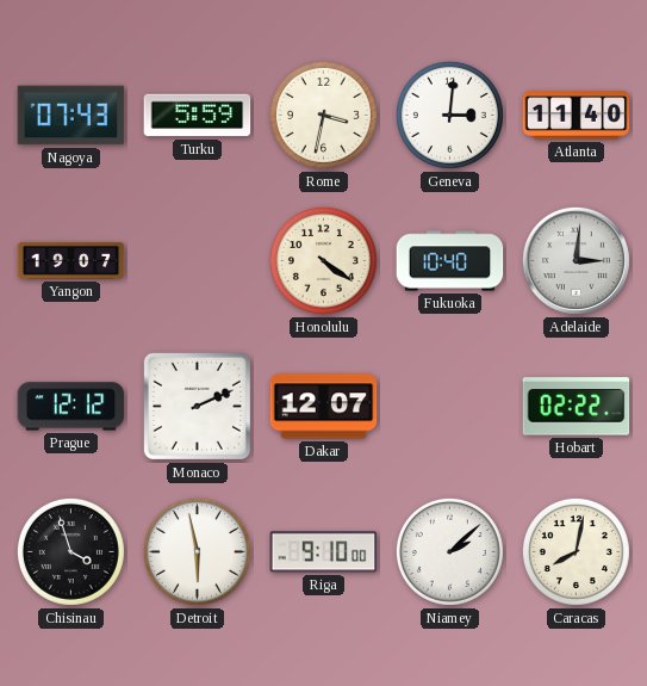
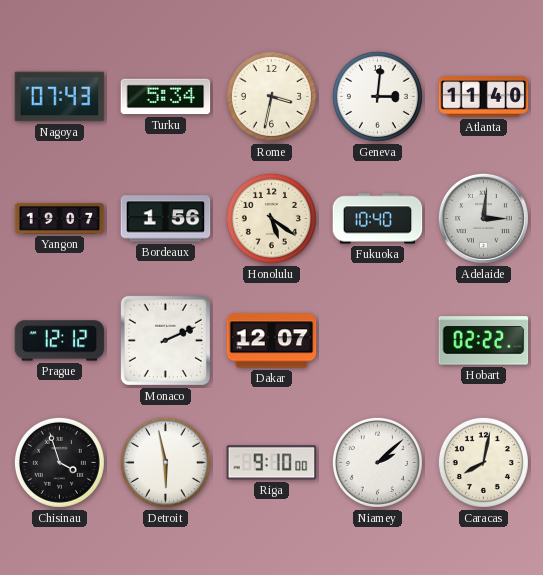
Turku: 5:59 -> 5:34 (166, 97)
Bordeaux: none -> 1:56 (166, 219)
Honolulu: 4:21 -> 5:21 (271, 218)
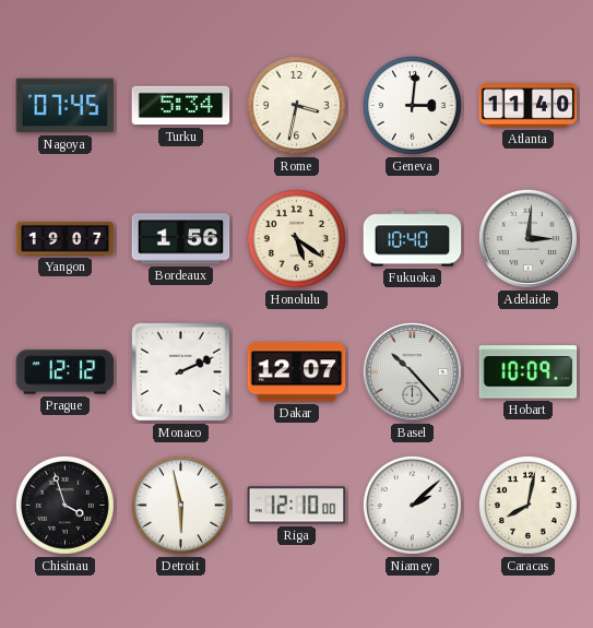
Nagoya: 07:43 -> 07:45 (66, 106)
Basel: none -> 10:23 (412, 371)
Hobart: 02:22 -> 10:09 (529, 372)
Riga: 9:10 -> 12:10 (297, 506)
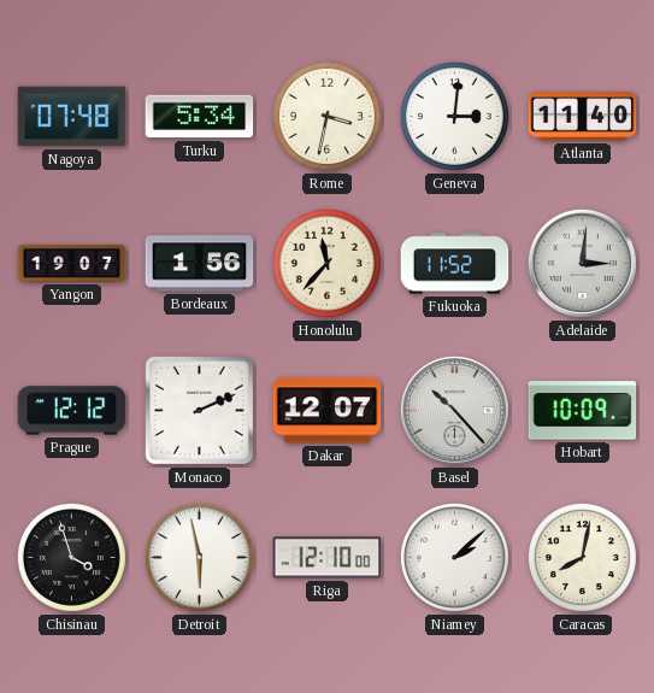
Nagoya: 07:45 -> 07:48 (72, 117)
Honolulu: 5:21 -> 11:37 (326, 263)
Fukuoka: 10:40 -> 11:52 (455, 264)
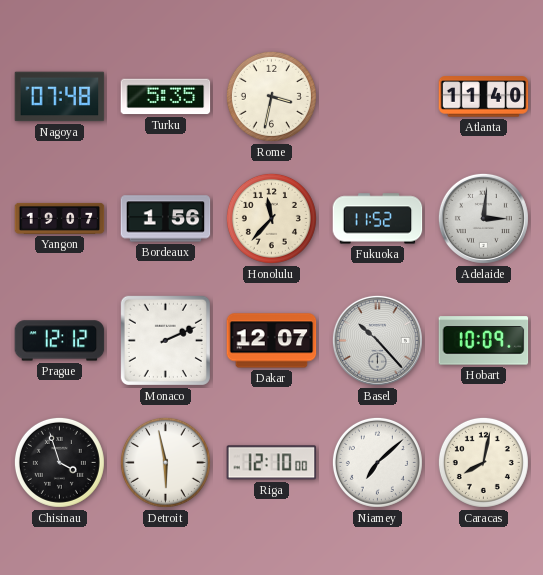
Turku: 5:34 -> 5:35 (166, 97)
Geneva: 3:01 -> none (454, 116)
Niamey: 2:08 -> 7:08 (377, 462)
